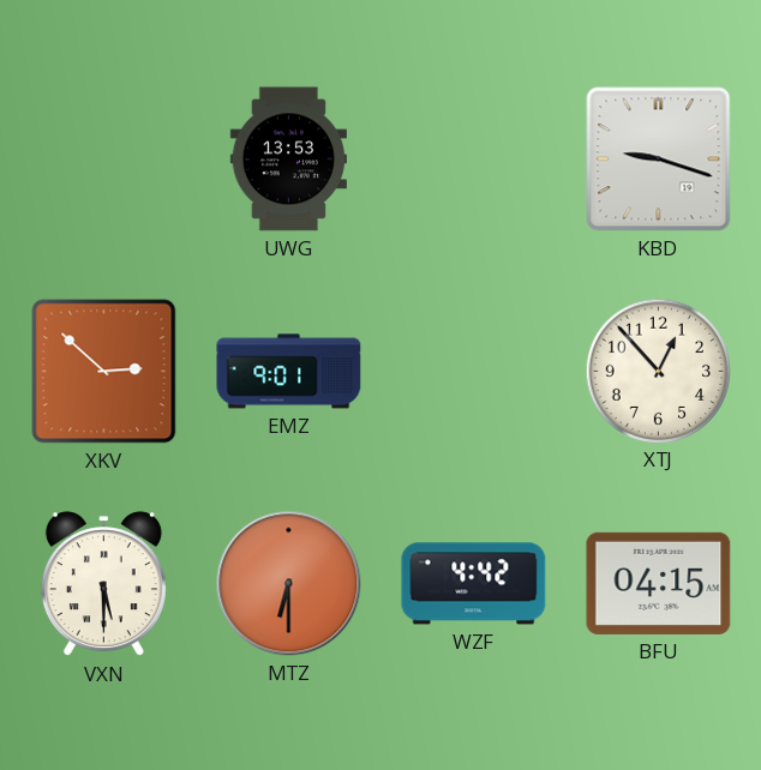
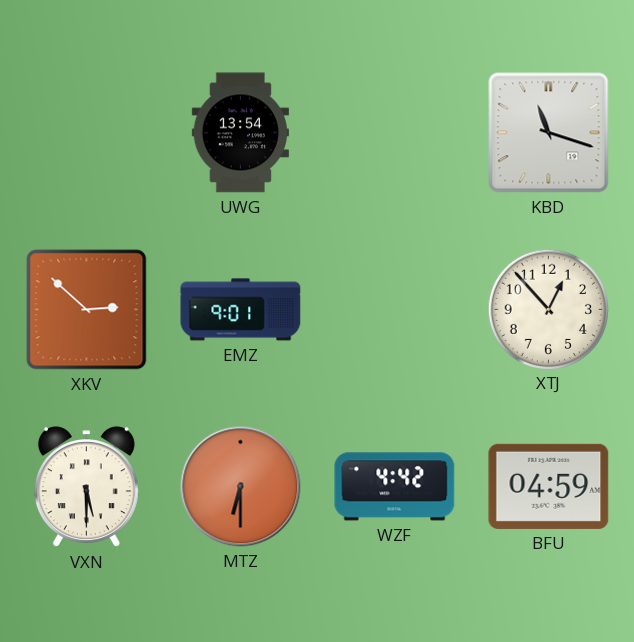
UWG: 13:53 -> 13:54 (240, 133)
KBD: 9:18 -> 11:18 (549, 133)
BFU: 04:15 -> 04:59 (549, 486)
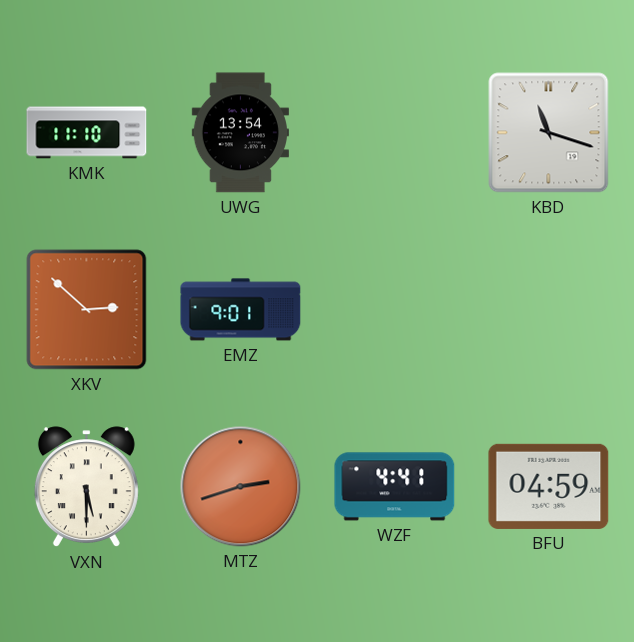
KMK: none -> 11:10 (87, 133)
XTJ: 12:53 -> none (548, 309)
MTZ: 6:30 -> 2:42 (241, 487)
WZF: 4:42 -> 4:41 (395, 487)
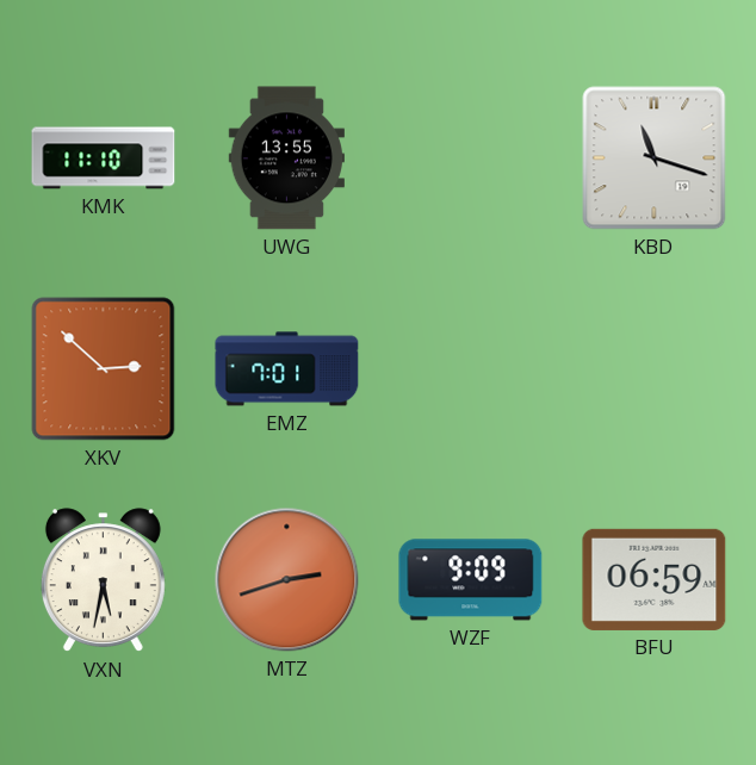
UWG: 13:54 -> 13:55 (286, 158)
EMZ: 9:01 -> 7:01 (287, 369)
VXN: 5:30 -> 5:32 (103, 580)
WZF: 4:41 -> 9:09 (471, 580)
BFU: 04:59 -> 06:59 (655, 579)
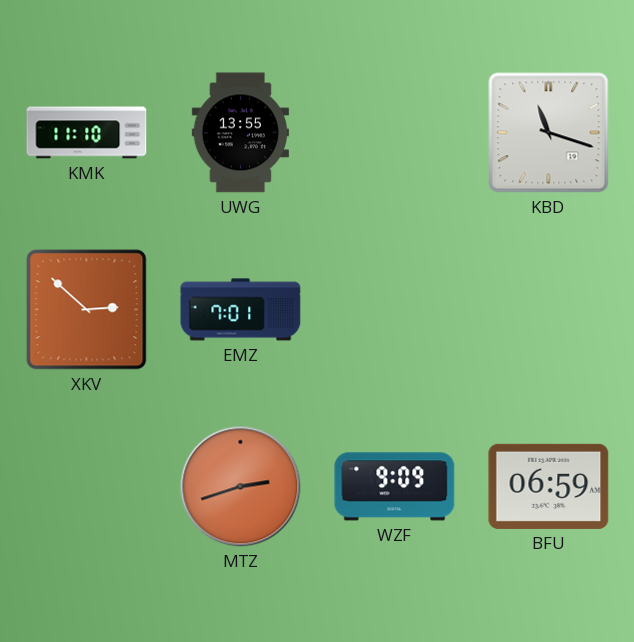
VXN: 5:32 -> none (103, 580)
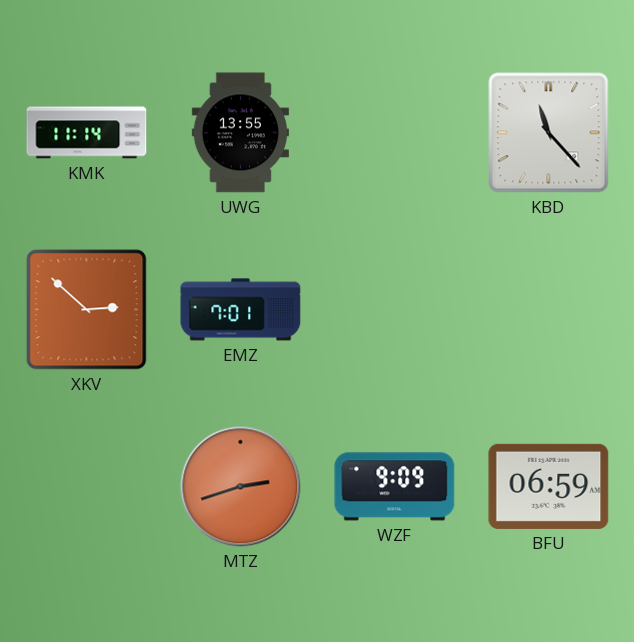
KMK: 11:10 -> 11:14 (87, 133)
KBD: 11:18 -> 11:23 (549, 133)
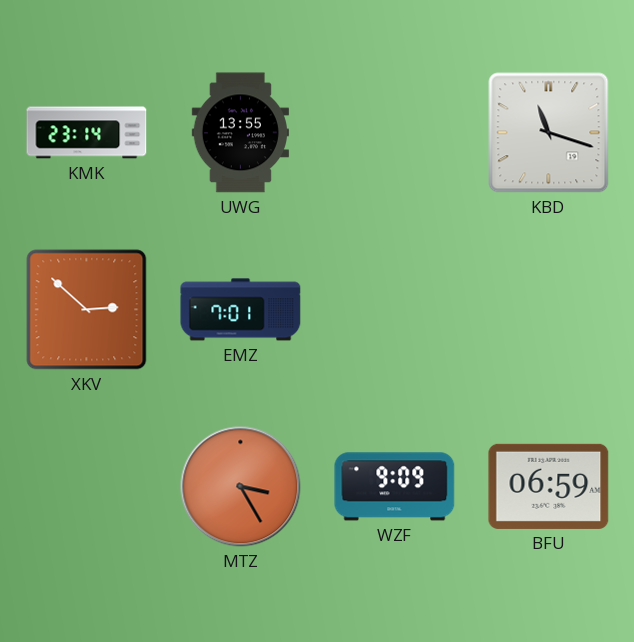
KMK: 11:14 -> 23:14 (87, 133)
KBD: 11:23 -> 11:18 (549, 133)
MTZ: 2:42 -> 3:25 (241, 487)
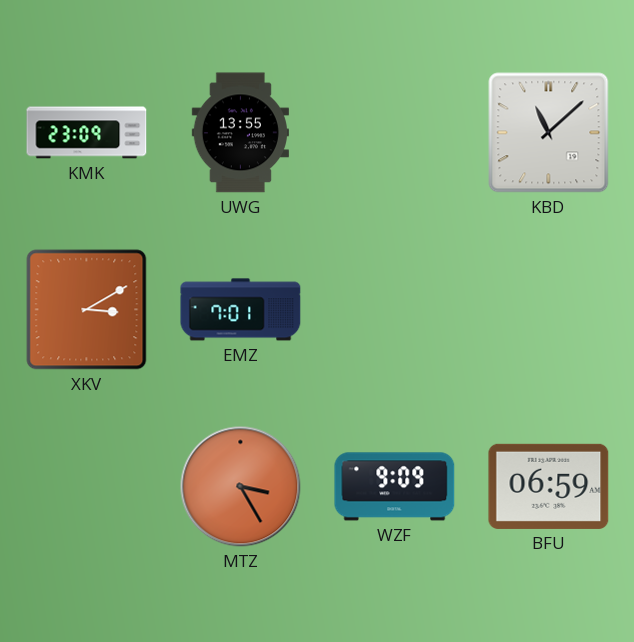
KMK: 23:14 -> 23:09 (87, 133)
KBD: 11:18 -> 11:08 (549, 133)
XKV: 2:52 -> 3:10 (87, 310)
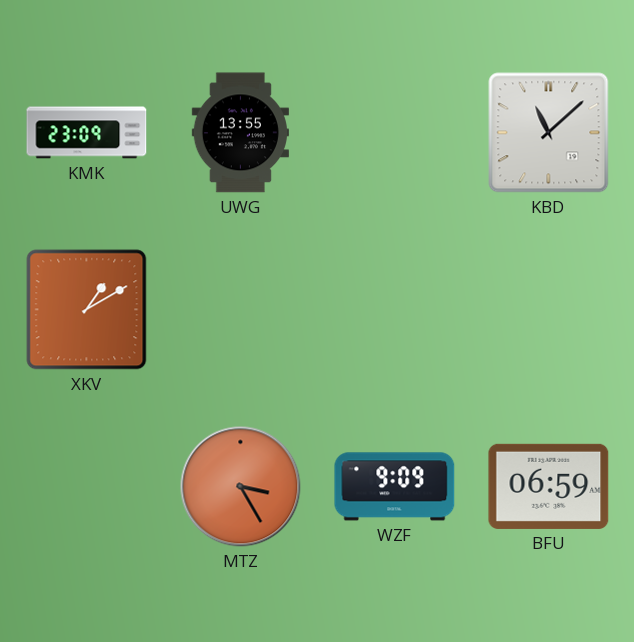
XKV: 3:10 -> 1:10 (87, 310)
EMZ: 7:01 -> none (241, 310)
